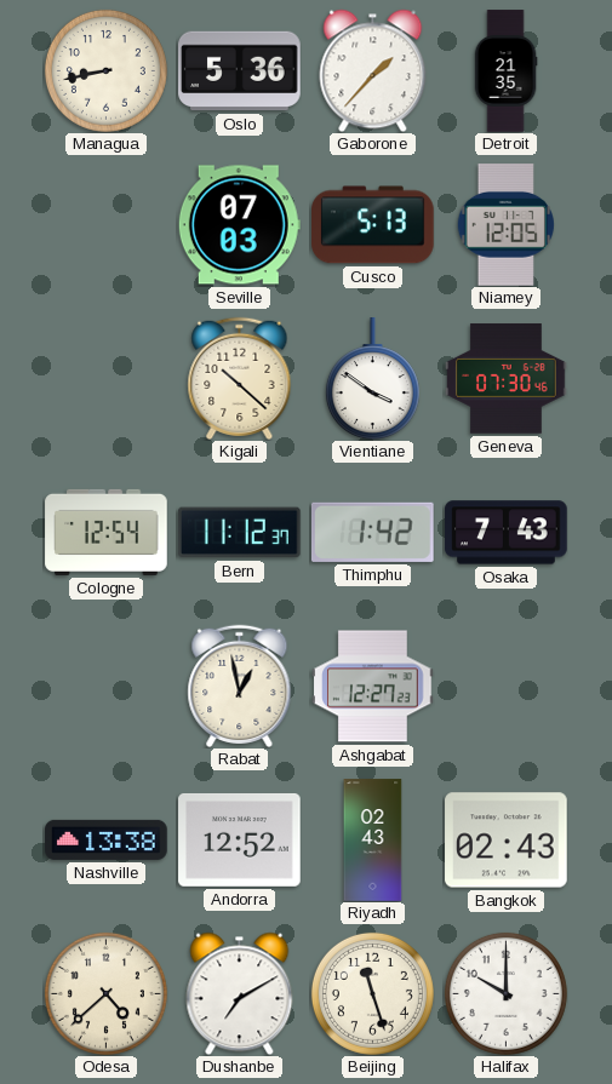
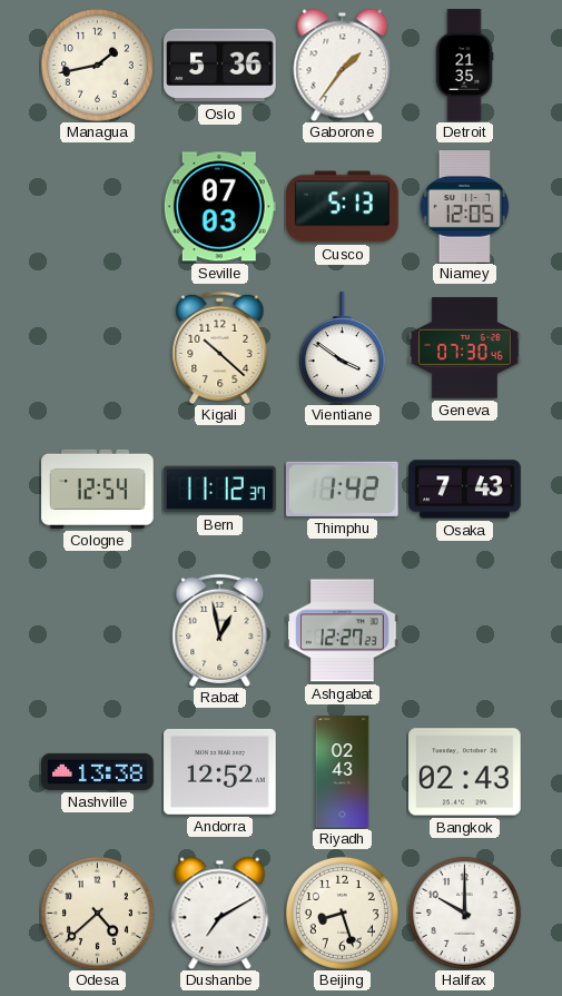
Managua: 8:43 -> 1:43 (97, 65)
Gaborone: 1:37 -> 1:36 (343, 65)
Beijing: 11:27 -> 8:27 (342, 913)
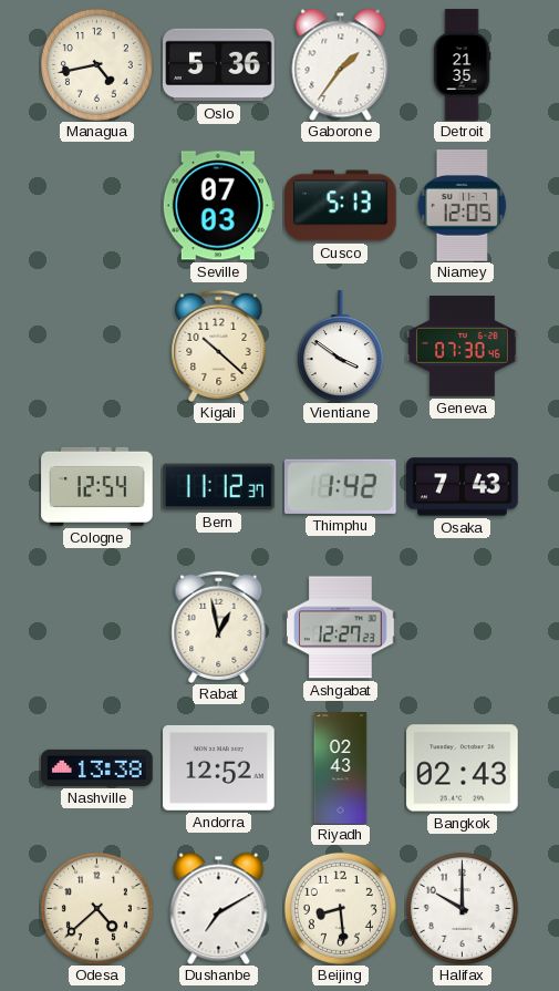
Managua: 1:43 -> 4:43 (96, 64)
Beijing: 8:27 -> 8:29 (340, 908)
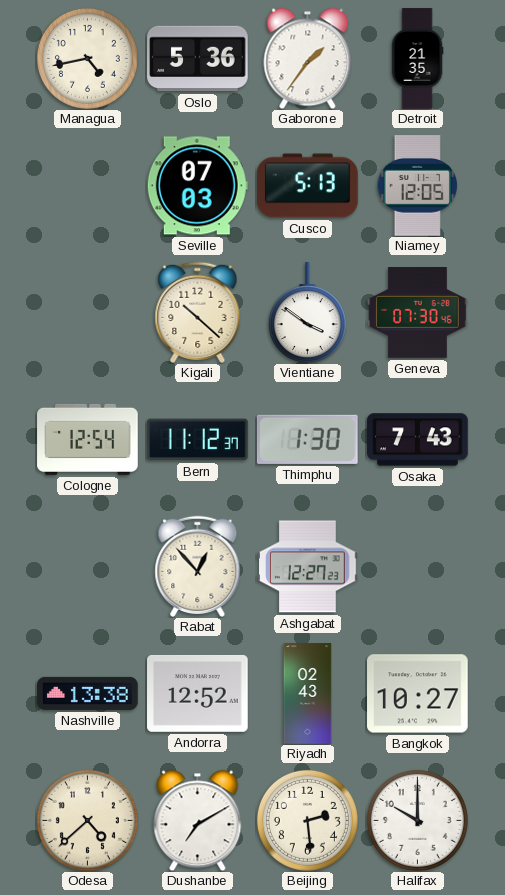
Thimphu: 1:42 -> 1:30 (307, 439)
Rabat: 12:58 -> 12:53 (198, 566)
Bangkok: 02:43 -> 10:27 (418, 694)
Beijing: 8:29 -> 2:29 (307, 820)
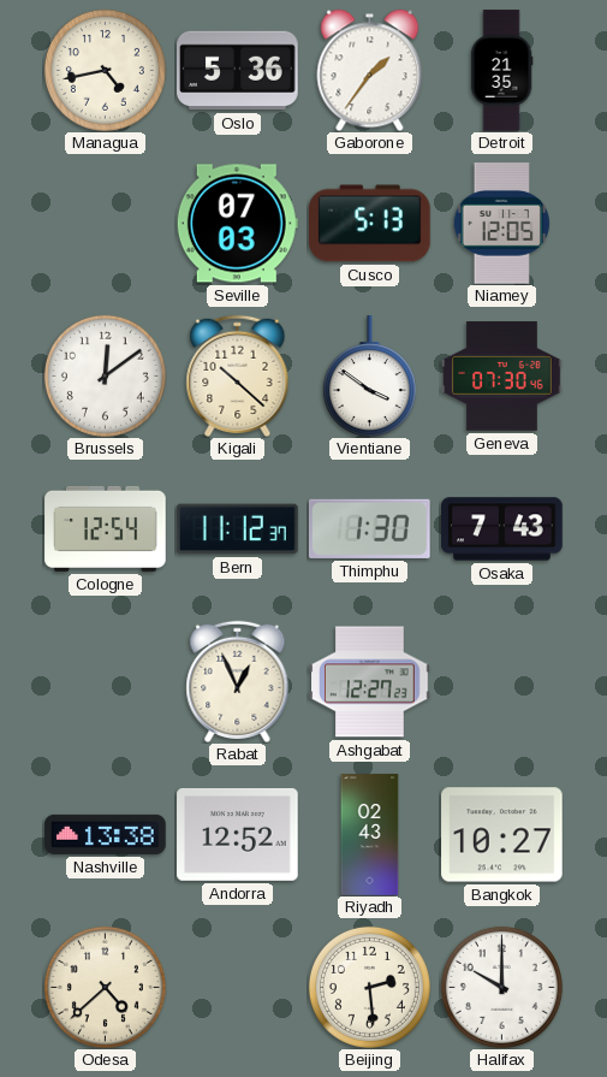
Brussels: none -> 12:09 (105, 375)
Rabat: 12:53 -> 12:56 (238, 681)
Dushanbe: 7:10 -> none (198, 820)
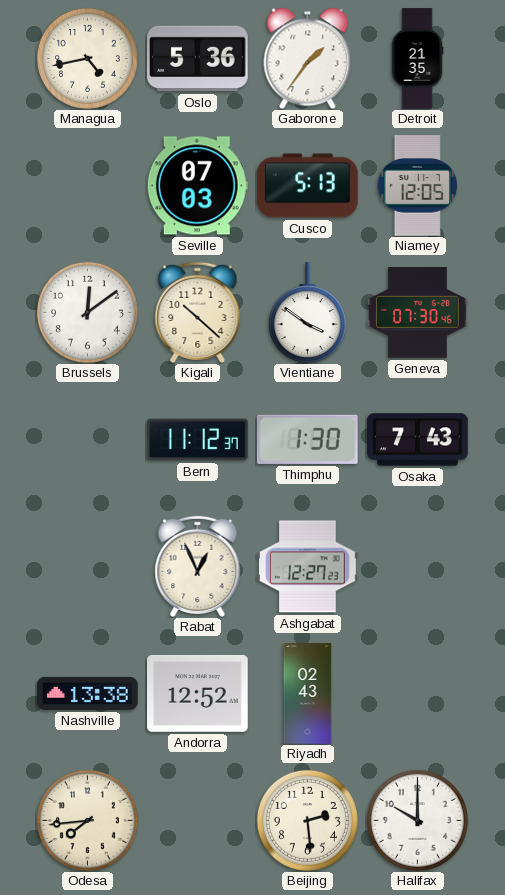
Cologne: 12:54 -> none (106, 528)
Bangkok: 10:27 -> none (502, 835)
Odesa: 4:38 -> 7:44 (87, 820)
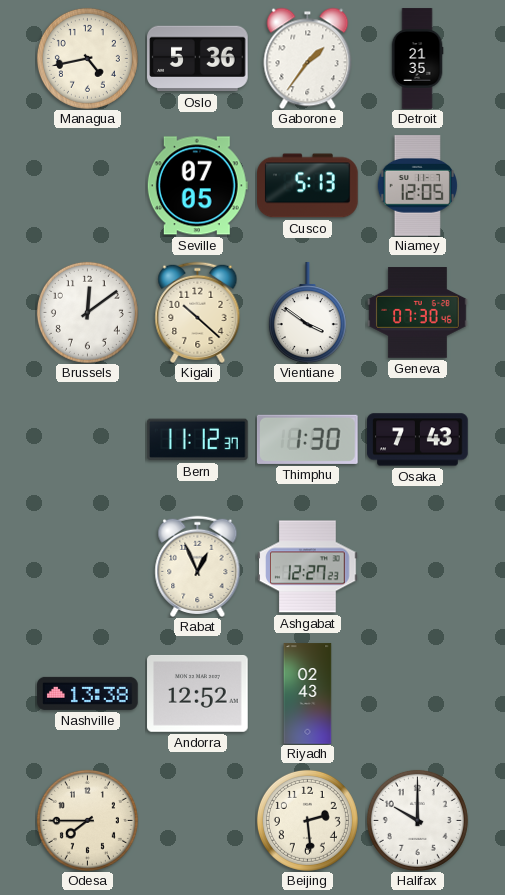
Seville: 07:03 -> 07:05 (197, 186)
Odesa: 7:44 -> 7:45 (87, 820)
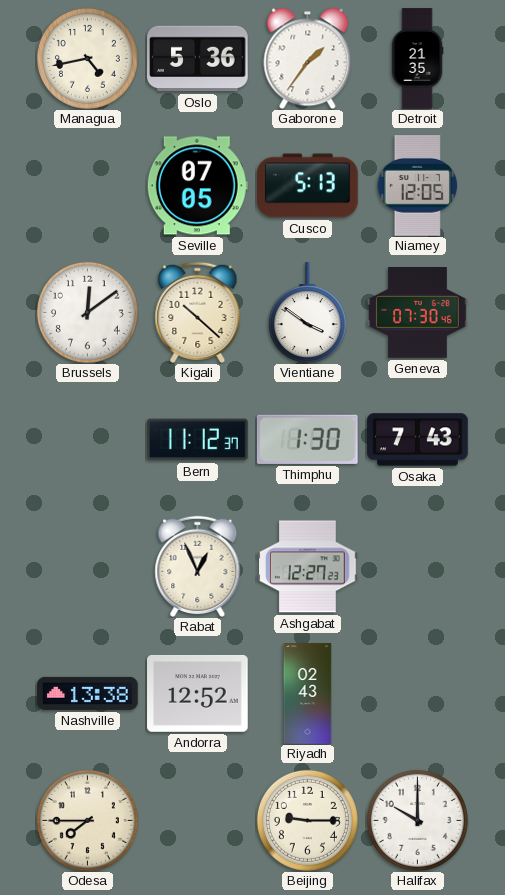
Beijing: 2:29 -> 9:15 (307, 820)
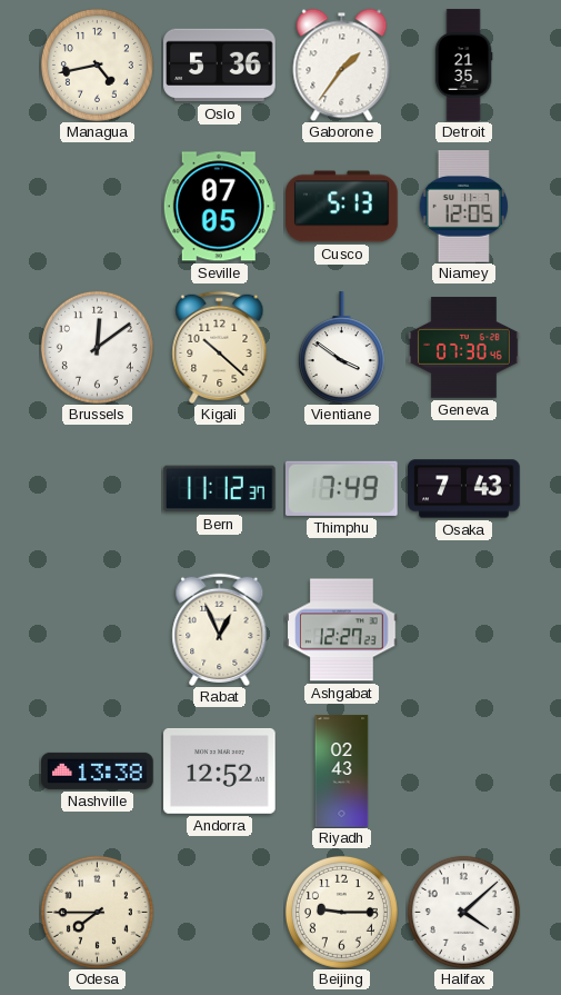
Thimphu: 1:30 -> 7:49 (341, 488)
Halifax: 10:00 -> 4:08 (463, 912)
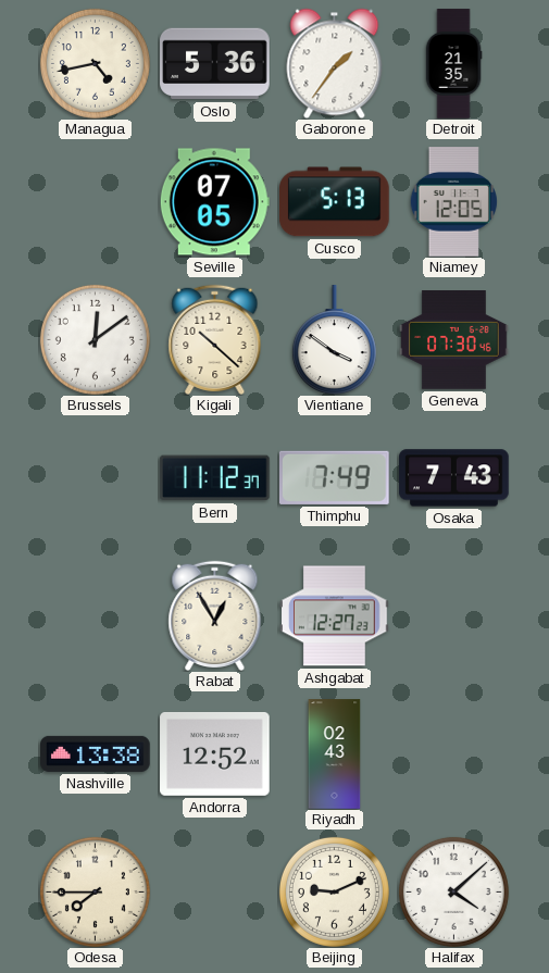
Rabat: 12:56 -> 12:55 (215, 615)
Beijing: 9:15 -> 9:11 (334, 891)
